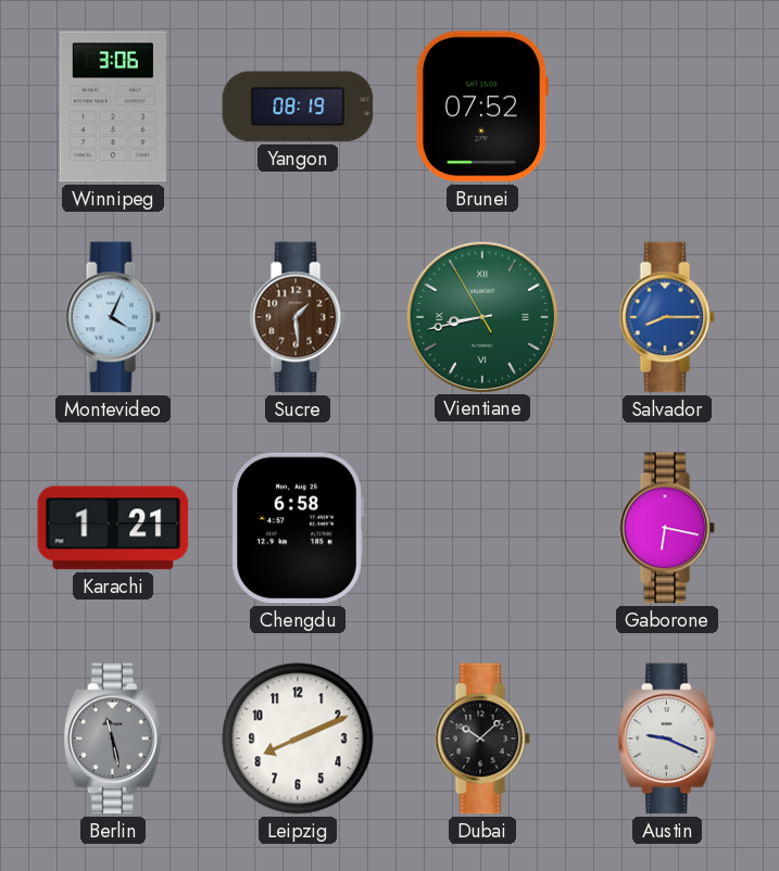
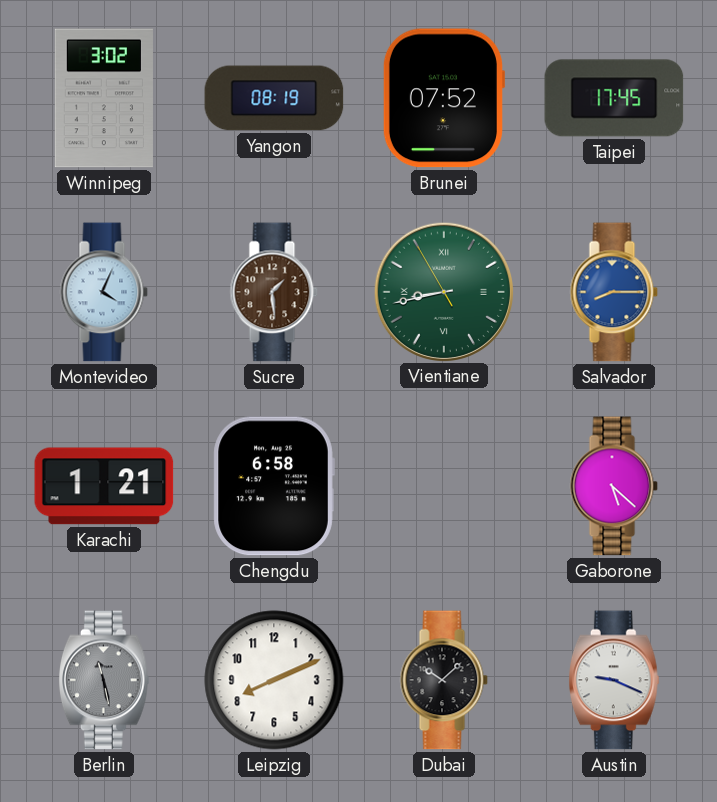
Winnipeg: 3:06 -> 3:02 (104, 98)
Taipei: none -> 17:45 (614, 98)
Gaborone: 6:17 -> 5:22 (614, 486)
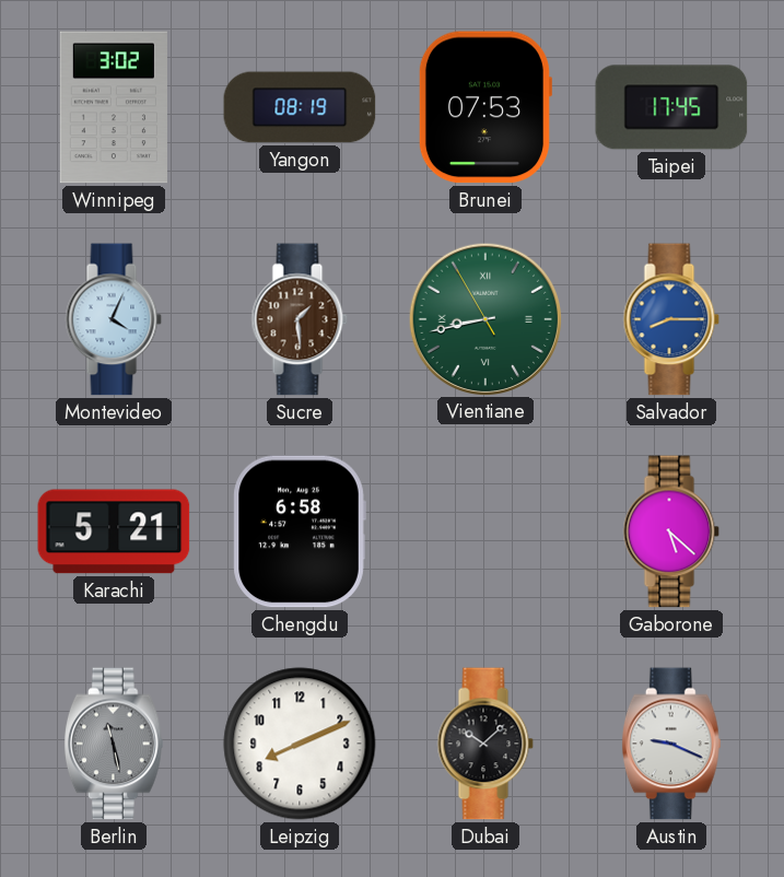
Brunei: 07:52 -> 07:53 (484, 107)
Karachi: 1:21 -> 5:21 (114, 531)
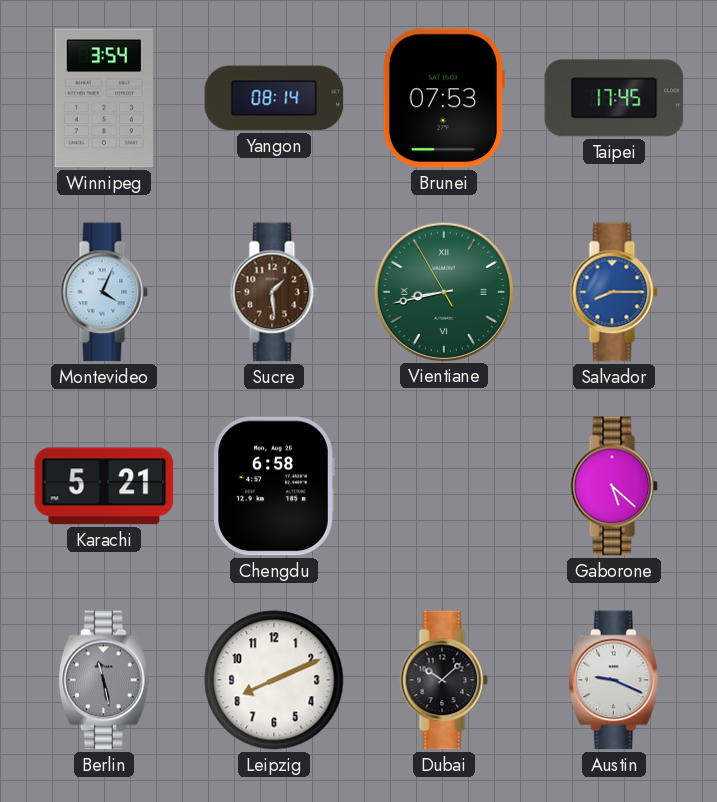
Winnipeg: 3:02 -> 3:54 (104, 98)
Yangon: 08:19 -> 08:14 (274, 98)
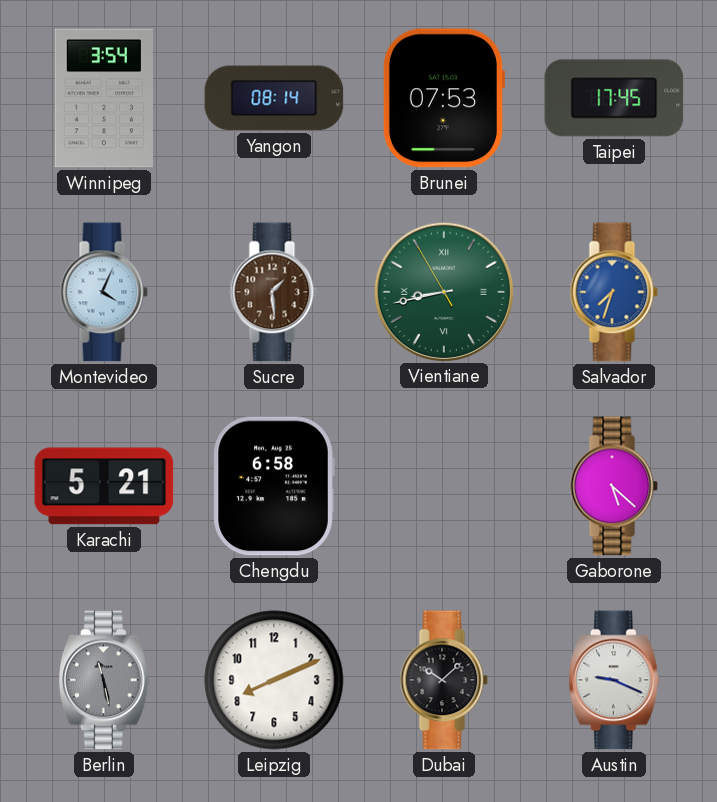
Salvador: 8:15 -> 7:33 (614, 292)
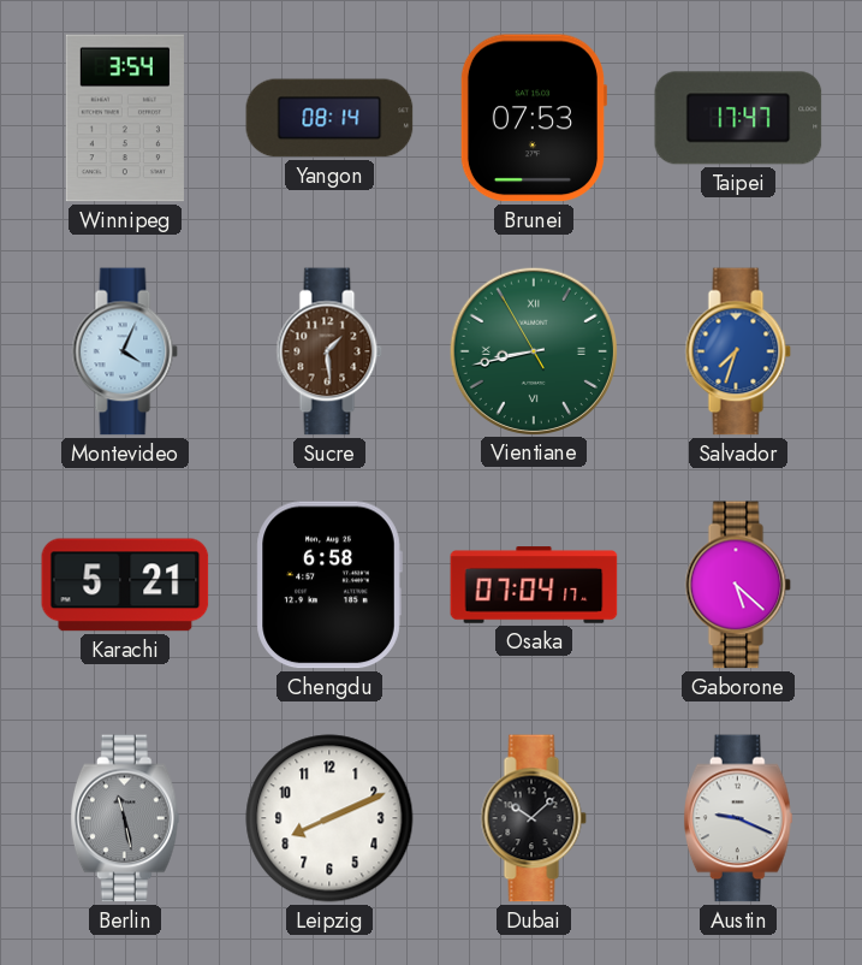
Taipei: 17:45 -> 17:47 (738, 118)
Osaka: none -> 07:04 (534, 585)
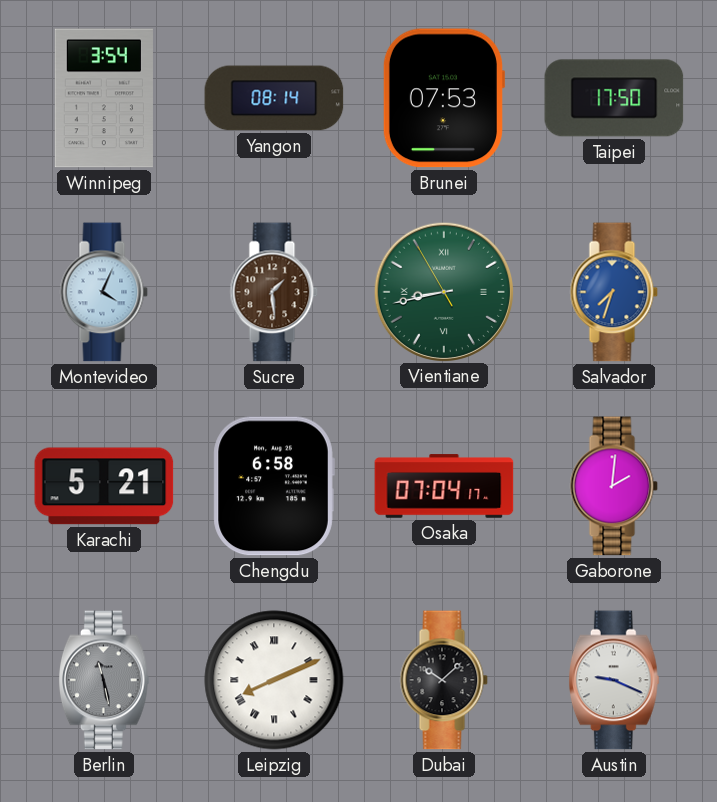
Taipei: 17:47 -> 17:50 (614, 98)
Gaborone: 5:22 -> 2:01 (614, 486)
Leipzig numerals: Arabic -> Roman (274, 680)
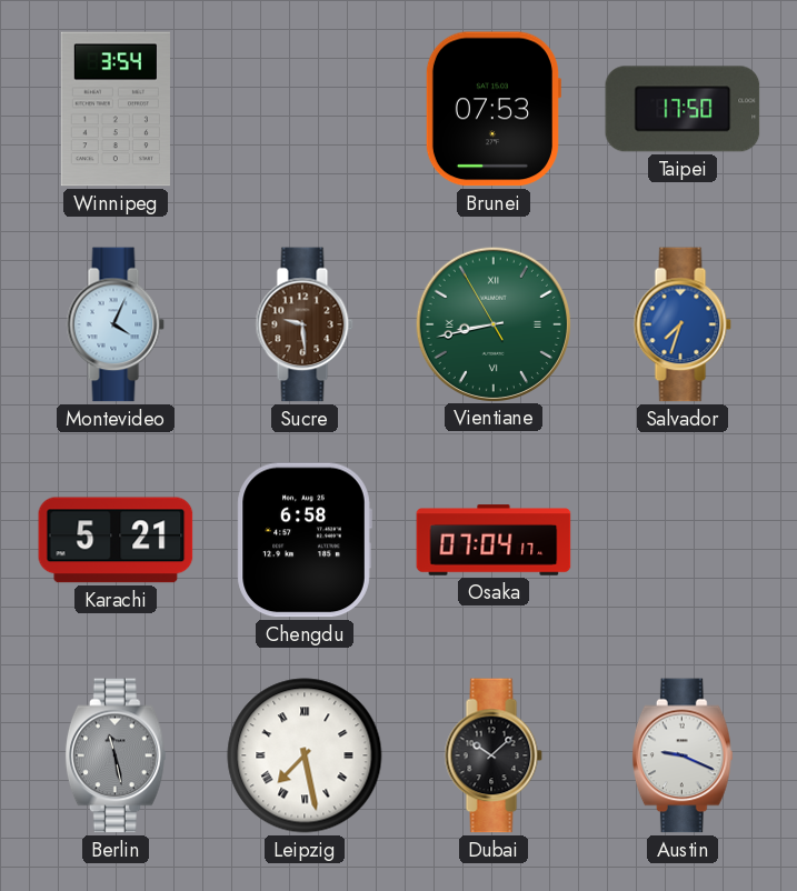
Yangon: 08:14 -> none (274, 98)
Sucre: 1:29 -> 9:29 (305, 324)
Gaborone: 2:01 -> none (614, 486)
Leipzig: 8:11 -> 7:28 (305, 755)
